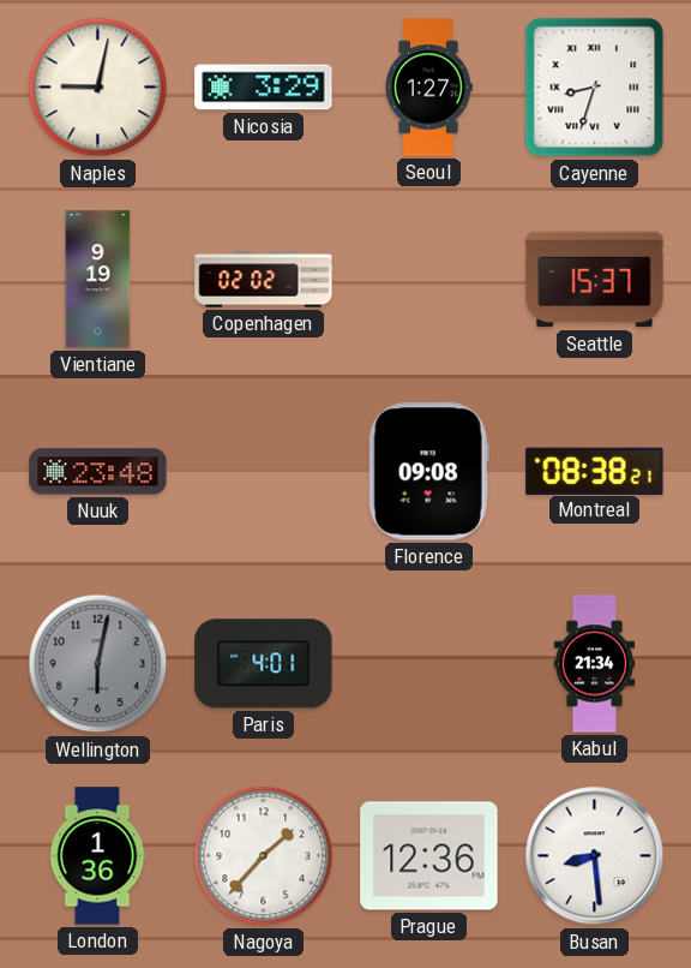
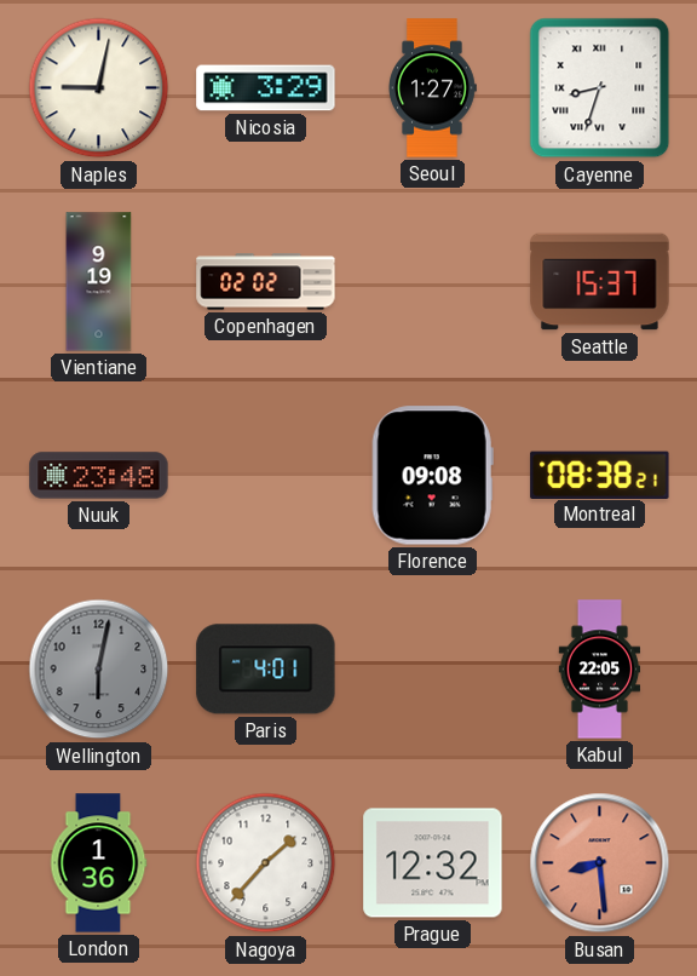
Kabul: 21:34 -> 22:05 (600, 670)
Prague: 12:36 -> 12:32 (433, 863)
Busan dial: white -> salmon (600, 863)
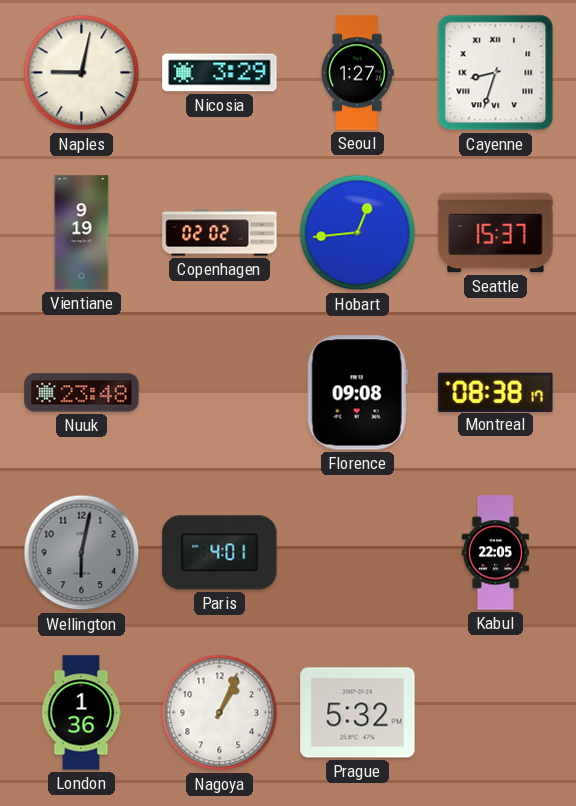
Hobart: none -> 12:44 (358, 233)
Montreal: 08:38:21 -> 08:38:17 (496, 392)
Nagoya: 1:37 -> 1:04 (220, 713)
Prague: 12:32 -> 5:32 (358, 713)
Busan: 8:29 -> none (600, 863)
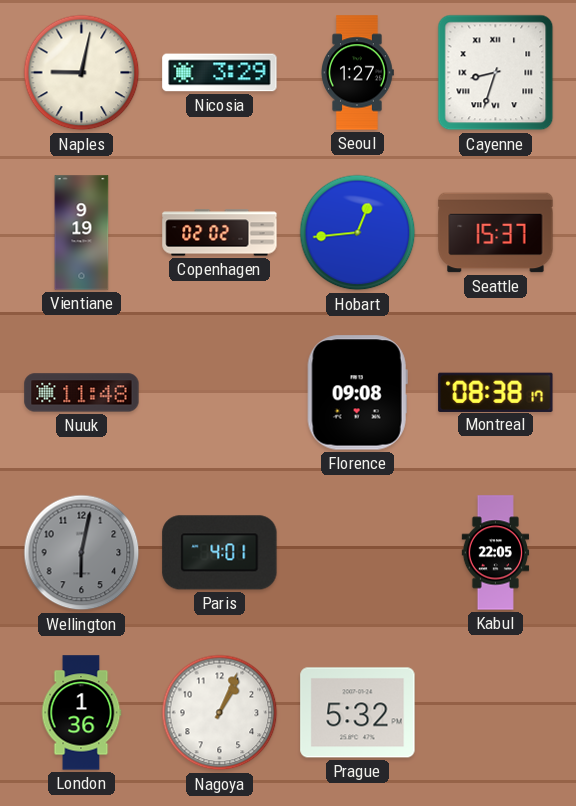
Nuuk: 23:48 -> 11:48 (82, 393)
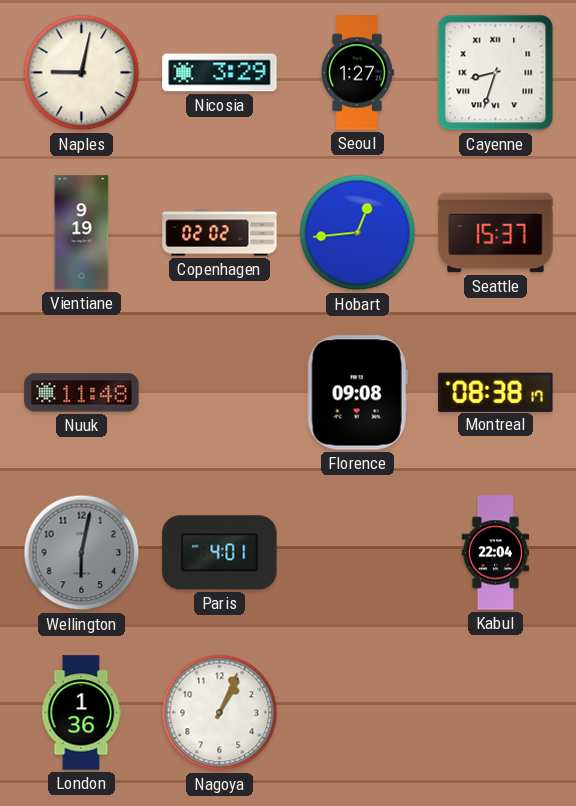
Kabul: 22:05 -> 22:04 (496, 553)
Prague: 5:32 -> none (358, 713)
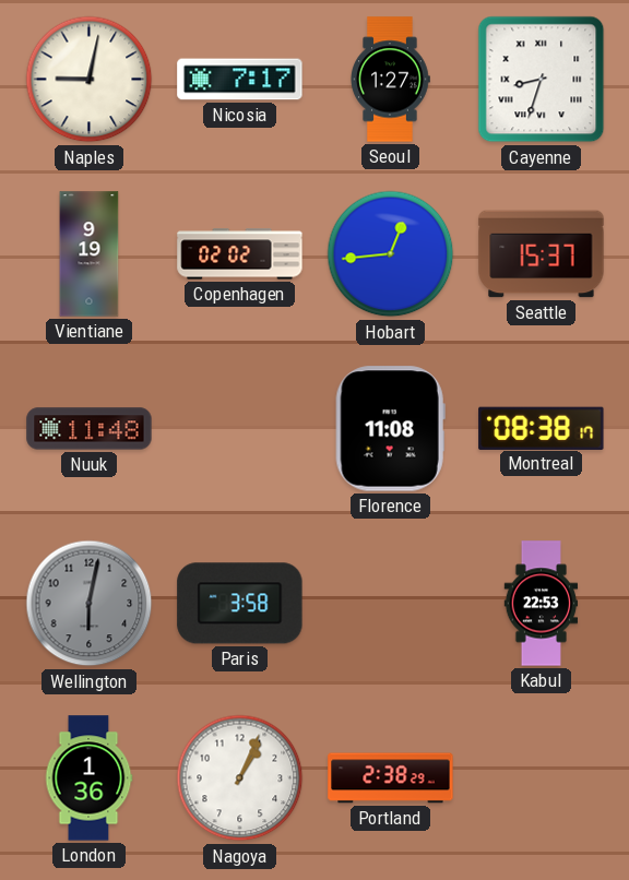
Nicosia: 3:29 -> 7:17 (240, 80)
Florence: 09:08 -> 11:08 (390, 429)
Paris: 4:01 -> 3:58 (240, 604)
Kabul: 22:04 -> 22:53 (542, 604)
Portland: none -> 2:38 (391, 778)
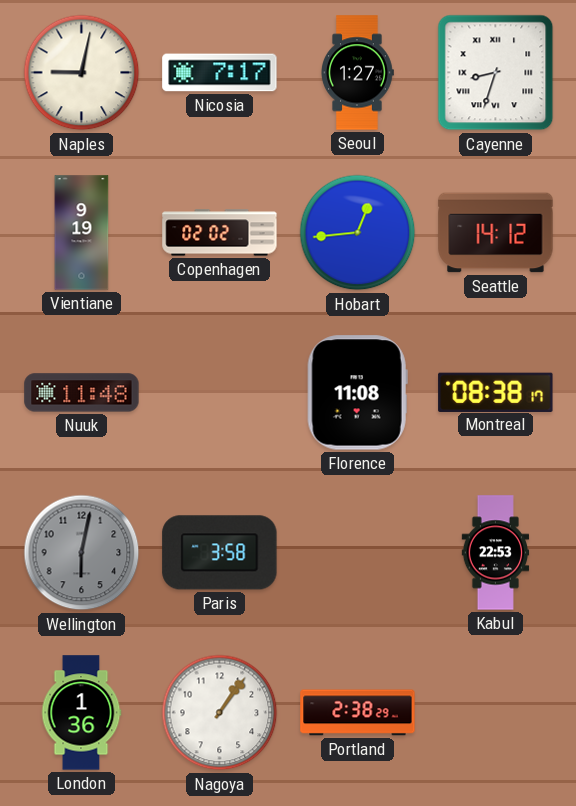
Seattle: 15:37 -> 14:12 (496, 233)
Nagoya: 1:04 -> 1:06 (220, 713)
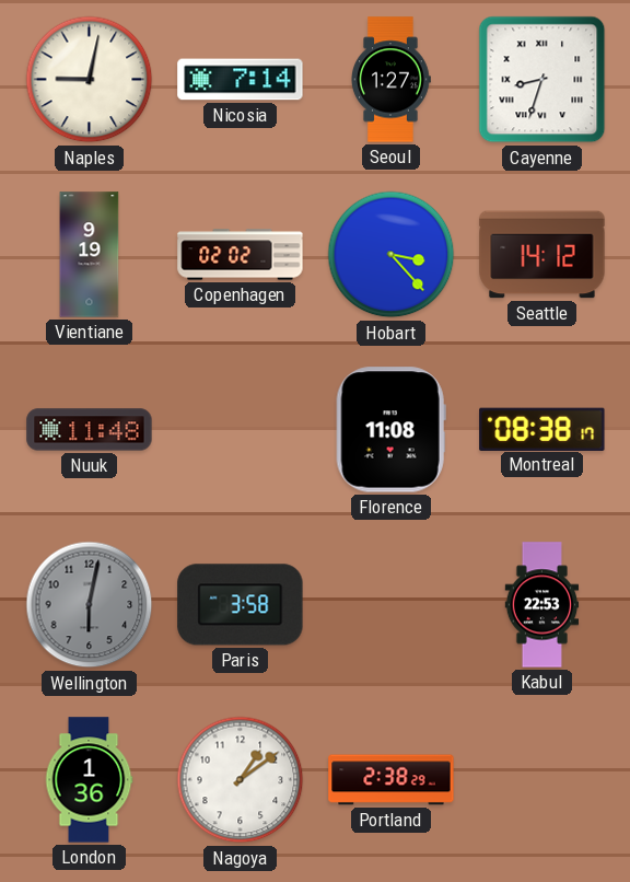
Nicosia: 7:17 -> 7:14 (241, 80)
Hobart: 12:44 -> 3:23 (392, 255)
Nagoya: 1:06 -> 1:09 (241, 780)
